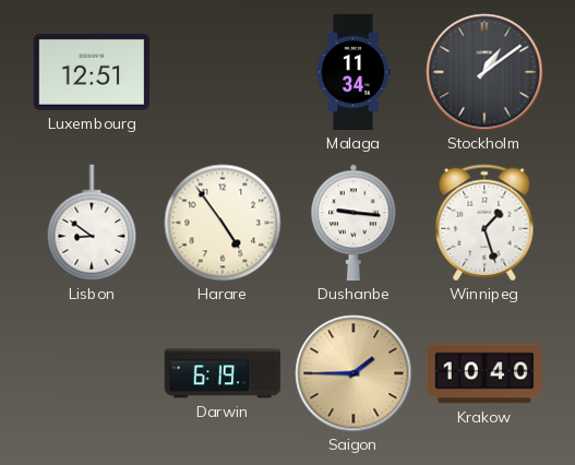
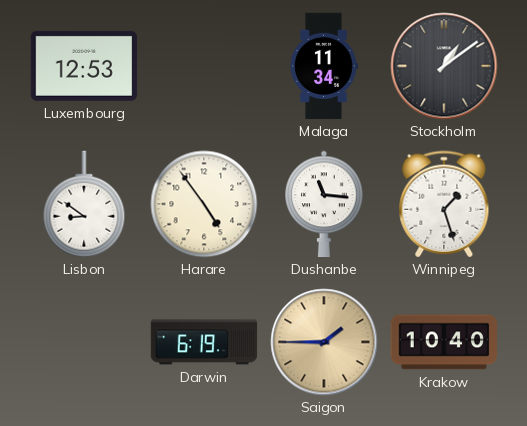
Luxembourg: 12:51 -> 12:53 (83, 66)
Dushanbe: 9:16 -> 11:16 (324, 204)
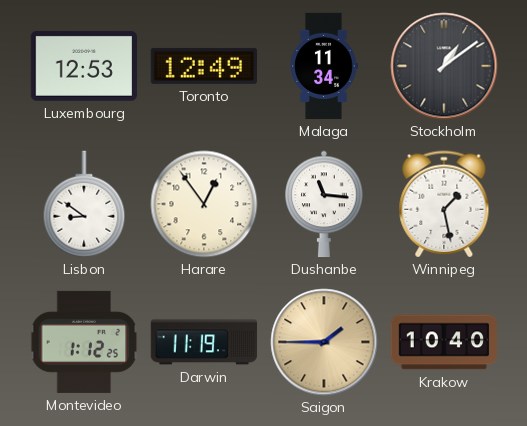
Toronto: none -> 12:49 (203, 66)
Harare: 4:54 -> 12:54 (204, 204)
Winnipeg: 1:27 -> 1:28 (444, 204)
Montevideo: none -> 1:12 (84, 342)
Darwin: 6:19 -> 11:19 (204, 342)
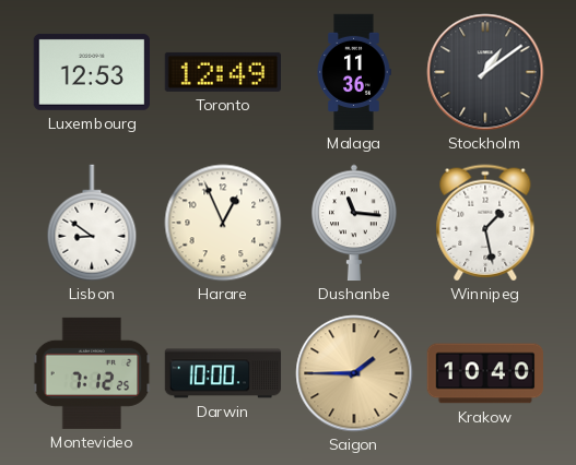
Malaga: 11:34 -> 11:36 (354, 72)
Harare: 12:54 -> 12:56 (223, 223)
Montevideo: 1:12 -> 7:12 (92, 373)
Darwin: 11:19 -> 10:00 (223, 373)
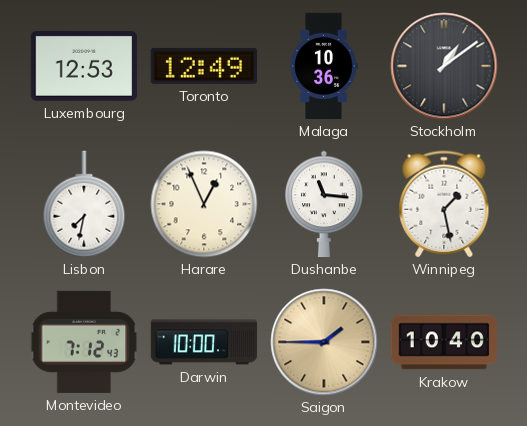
Malaga: 11:36 -> 10:36 (324, 66)
Lisbon: 8:51 -> 7:32 (84, 204)
Montevideo: 7:12:25 -> 7:12:43 (84, 342)
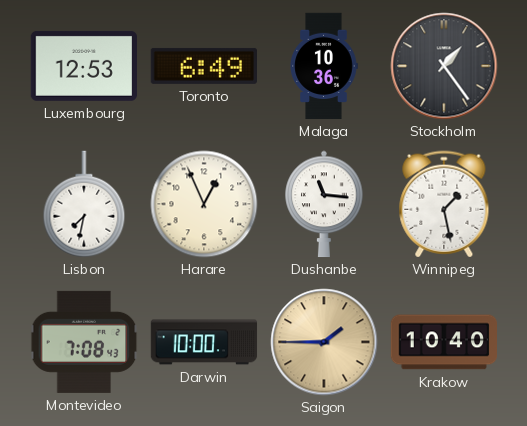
Toronto: 12:49 -> 6:49 (203, 66)
Stockholm: 1:09 -> 1:24 (444, 66)
Montevideo: 7:12 -> 7:08 (84, 342)
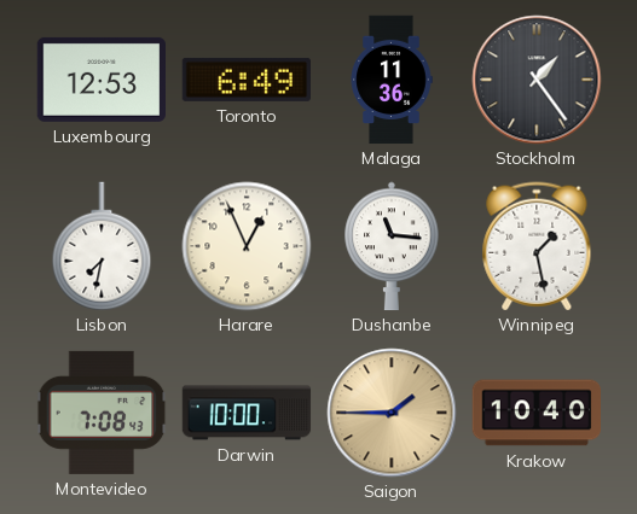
Malaga: 10:36 -> 11:36 (392, 80)
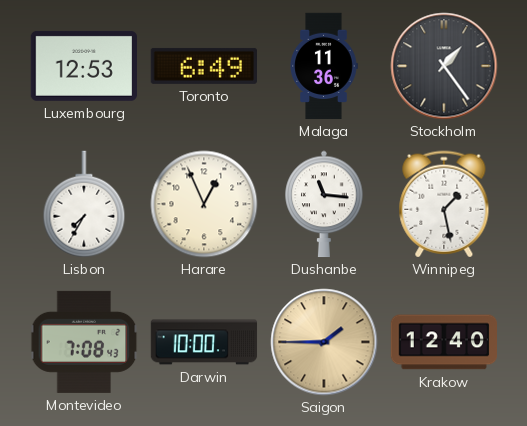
Lisbon: 7:32 -> 7:35 (84, 204)
Krakow: 10:40 -> 12:40 (443, 342)
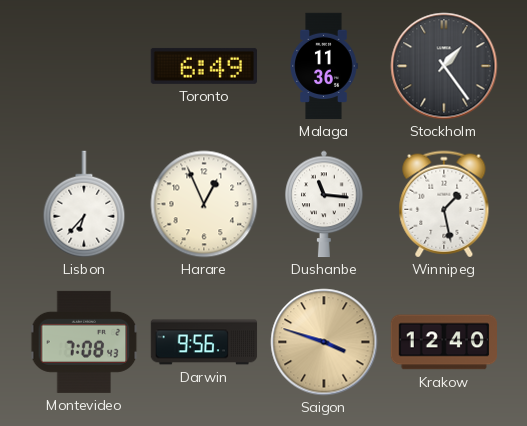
Luxembourg: 12:53 -> none (83, 66)
Lisbon: 7:35 -> 6:37 (84, 204)
Darwin: 10:00 -> 9:56 (204, 342)
Saigon: 1:45 -> 3:48 (324, 342)
